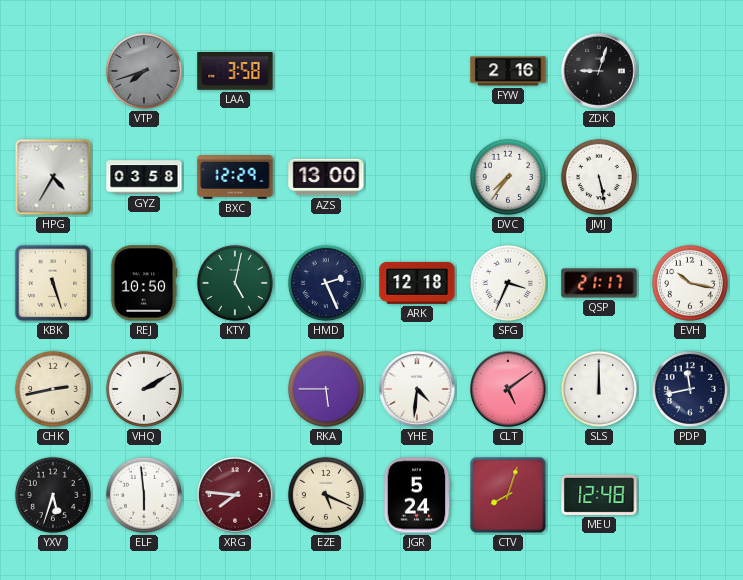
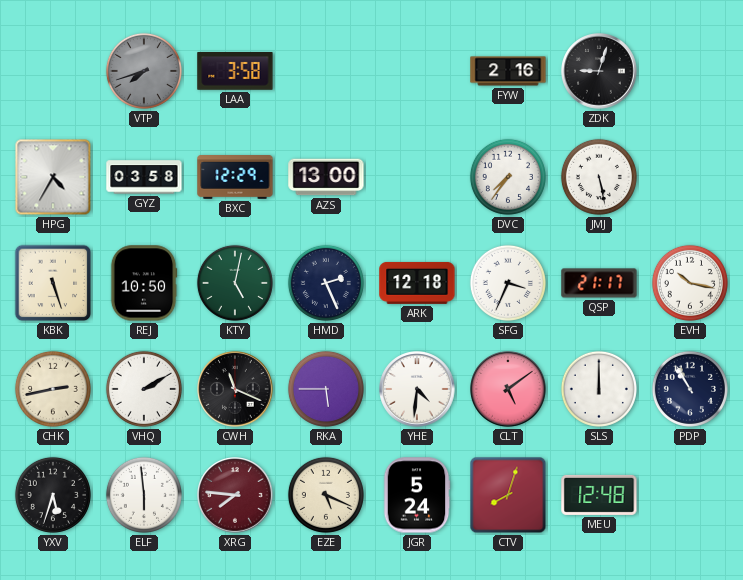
CWH: none -> 11:19 (235, 389)
PDP: 11:43 -> 10:55 (690, 389)
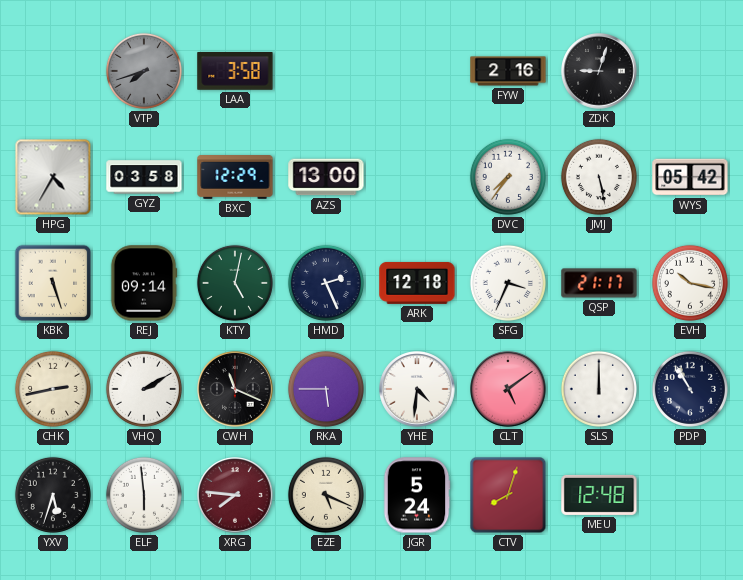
WYS: none -> 05:42 (690, 177)
REJ: 10:50 -> 09:14 (144, 283)
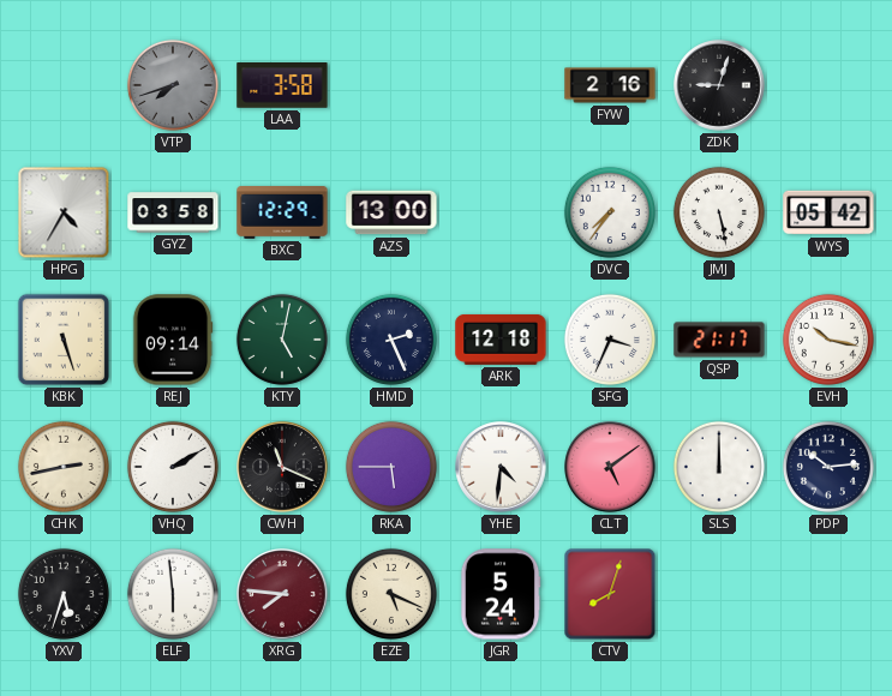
PDP: 10:55 -> 10:14 (828, 467)
MEU: 12:48 -> none (599, 495)
